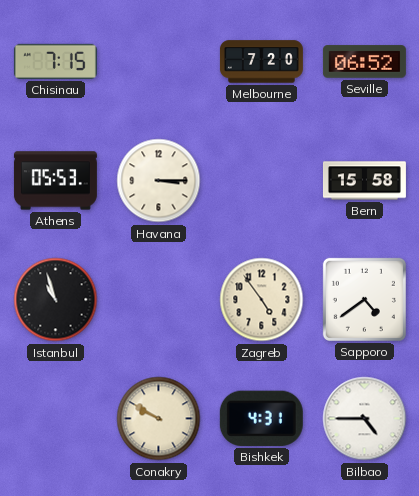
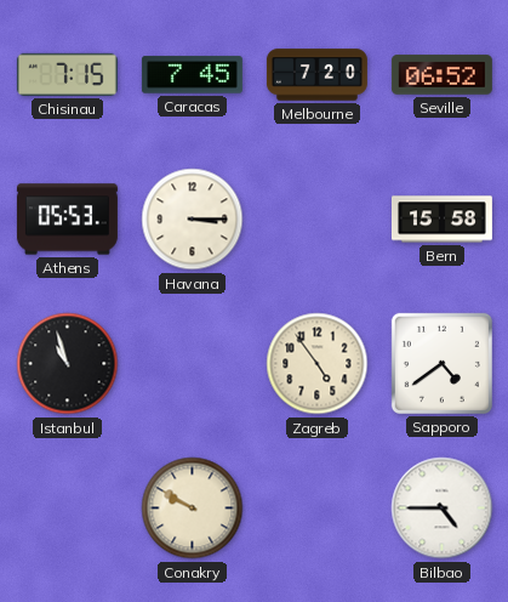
Caracas: none -> 7:45 (192, 75)
Bishkek: 4:31 -> none (261, 418)
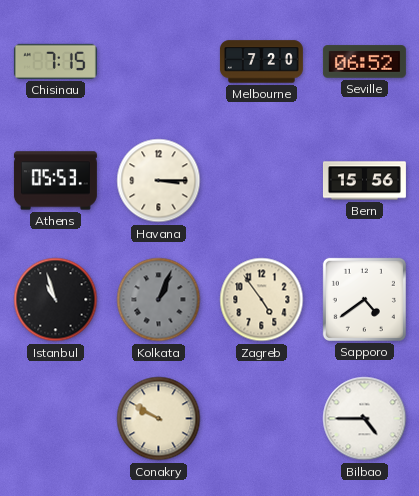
Caracas: 7:45 -> none (192, 75)
Bern: 15:58 -> 15:56 (364, 181)
Kolkata: none -> 1:04 (159, 300)
